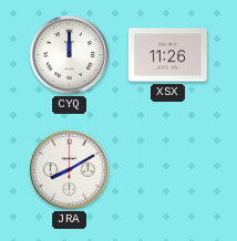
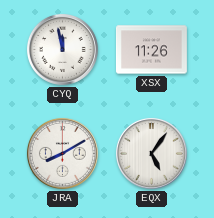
CYQ: 12:00 -> 11:58 (62, 49)
EQX: none -> 5:06 (151, 153)
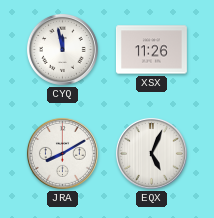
EQX: 5:06 -> 5:04 (151, 153)
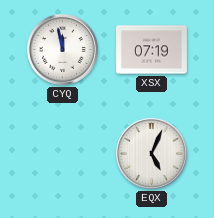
XSX: 11:26 -> 07:19 (151, 50)
JRA: 8:10 -> none (62, 153)
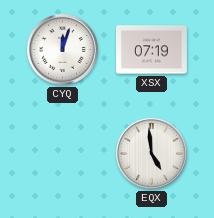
CYQ: 11:58 -> 12:03 (62, 49)
EQX: 5:04 -> 4:59 (151, 153)
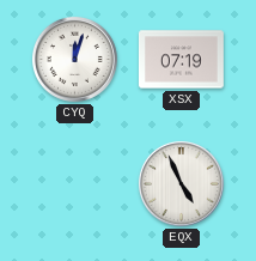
EQX: 4:59 -> 4:56 (181, 183)
